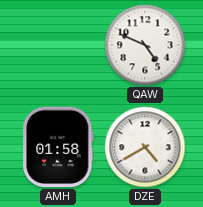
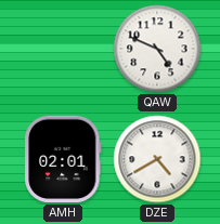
AMH: 01:58 -> 02:01 (63, 159)
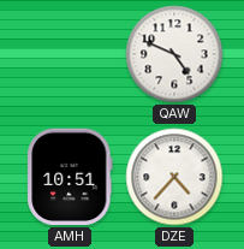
AMH: 02:01 -> 10:51 (70, 177)
DZE: 4:40 -> 4:37 (174, 177)
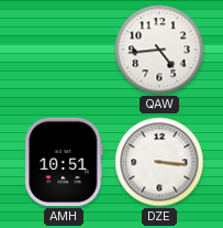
QAW: 4:49 -> 4:44 (159, 50)
DZE: 4:37 -> 3:16 (159, 162)
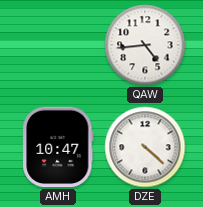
AMH: 10:51 -> 10:47 (58, 147)
DZE: 3:16 -> 4:22 (145, 147)
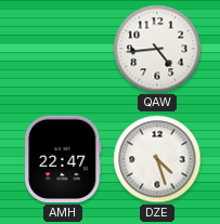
AMH: 10:47 -> 22:47 (63, 159)
DZE: 4:22 -> 4:27 (157, 159)
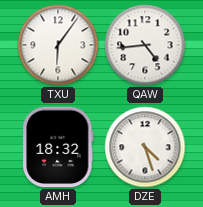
TXU: none -> 6:06 (58, 45)
AMH: 22:47 -> 18:32 (58, 147)
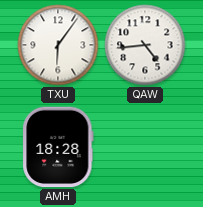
AMH: 18:32 -> 18:28 (58, 147)
DZE: 4:27 -> none (145, 147)
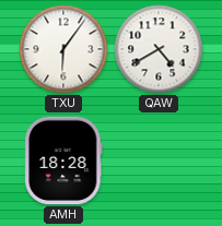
QAW: 4:44 -> 4:40 (159, 49)
